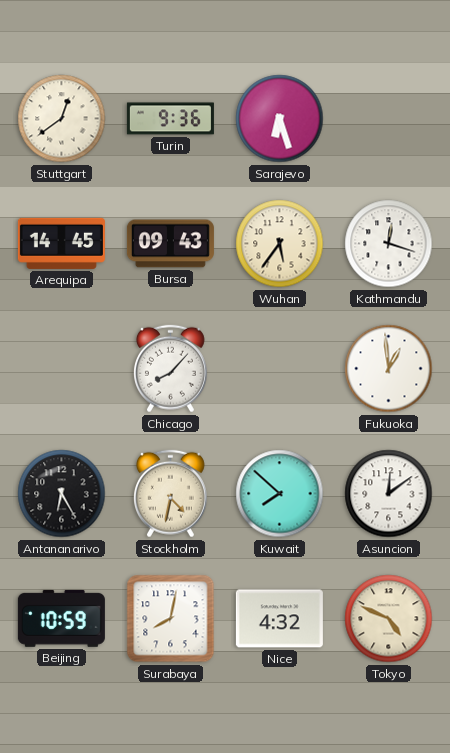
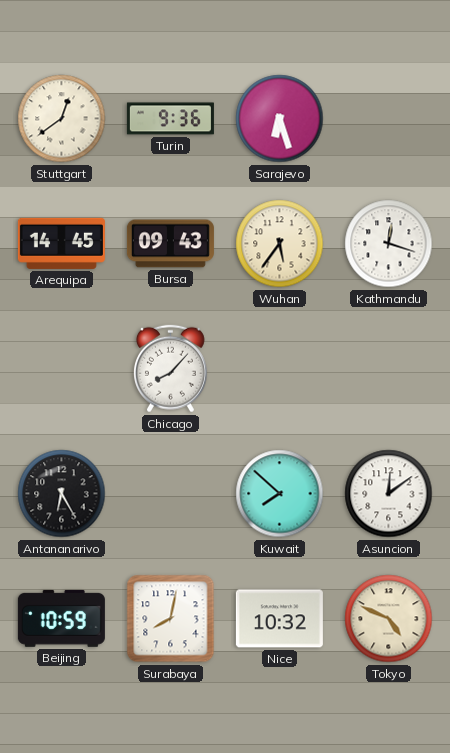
Fukuoka: 12:59 -> none (389, 369)
Stockholm: 4:32 -> none (170, 494)
Nice: 4:32 -> 10:32 (279, 619)
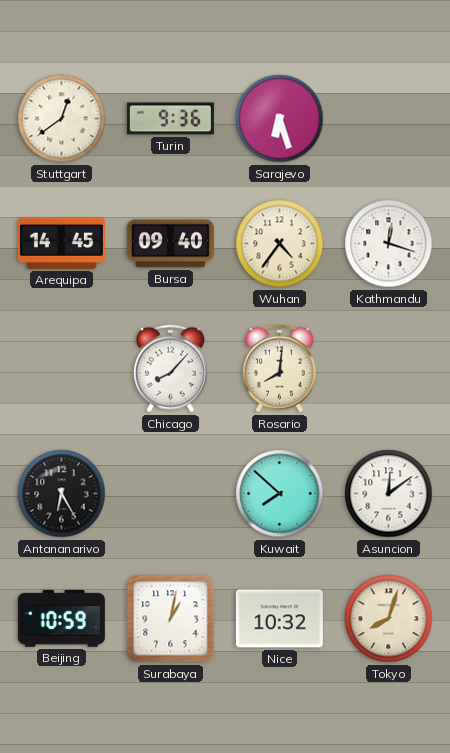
Bursa: 09:43 -> 09:40 (170, 244)
Wuhan: 5:36 -> 4:36 (280, 244)
Rosario: none -> 8:01 (279, 369)
Surabaya: 8:02 -> 1:02 (171, 619)
Tokyo: 4:49 -> 8:03 (389, 619)
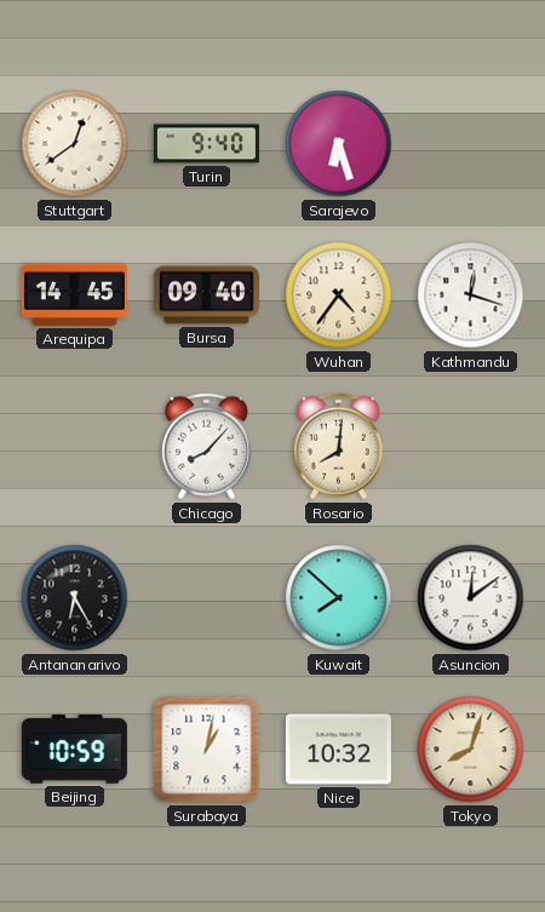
Turin: 9:36 -> 9:40 (206, 144)
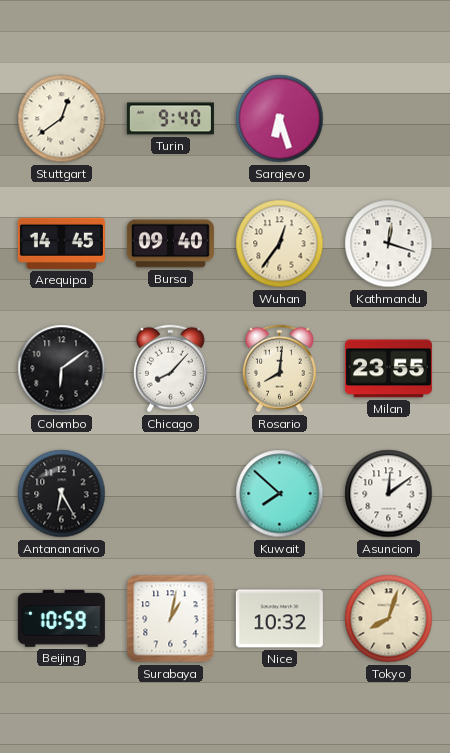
Wuhan: 4:36 -> 12:36 (280, 244)
Colombo: none -> 6:09 (62, 369)
Milan: none -> 23:55 (388, 369)
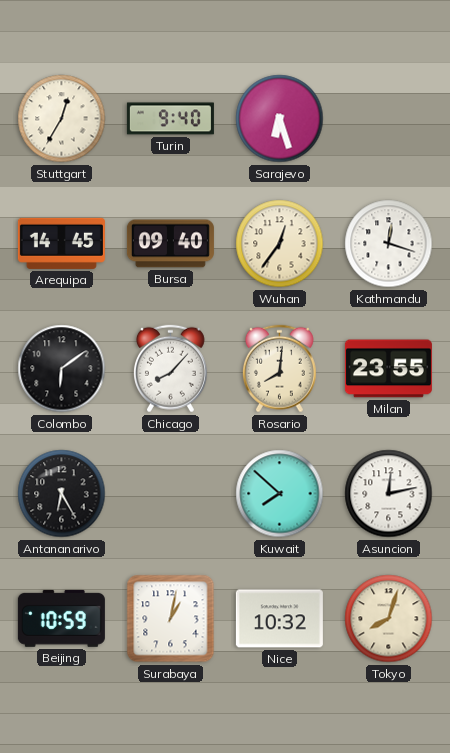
Stuttgart: 12:39 -> 12:35 (62, 119)
Asuncion: 12:09 -> 12:13 (389, 494)
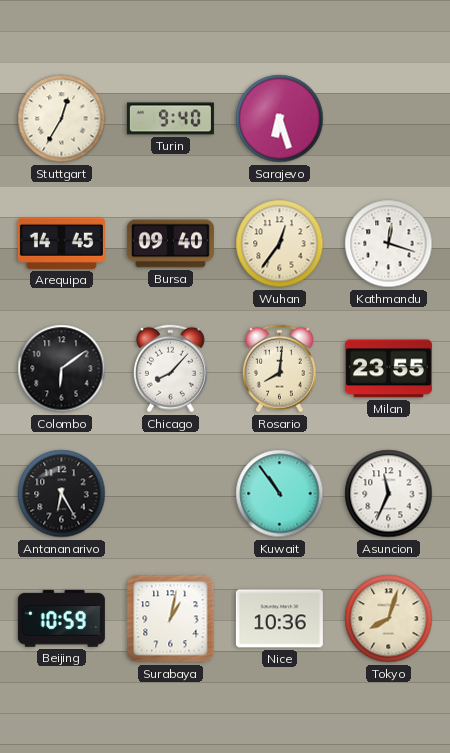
Kuwait: 7:52 -> 10:54 (280, 494)
Asuncion: 12:13 -> 11:34 (389, 494)
Nice: 10:32 -> 10:36 (279, 619)
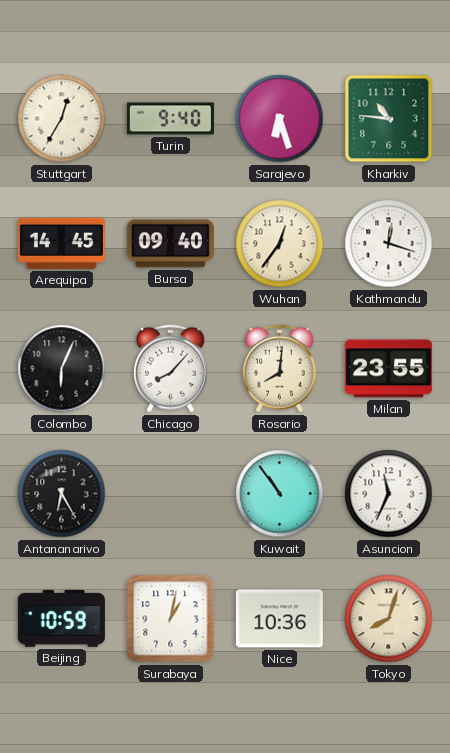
Kharkiv: none -> 10:46 (389, 119)
Colombo: 6:09 -> 6:04 (62, 369)
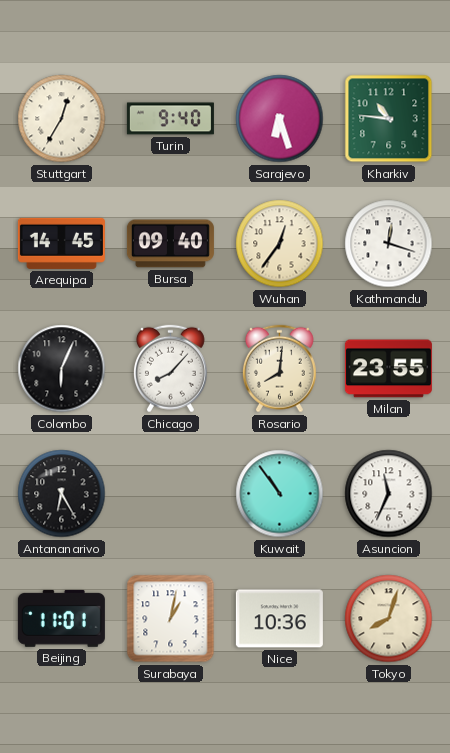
Beijing: 10:59 -> 11:01 (61, 618)
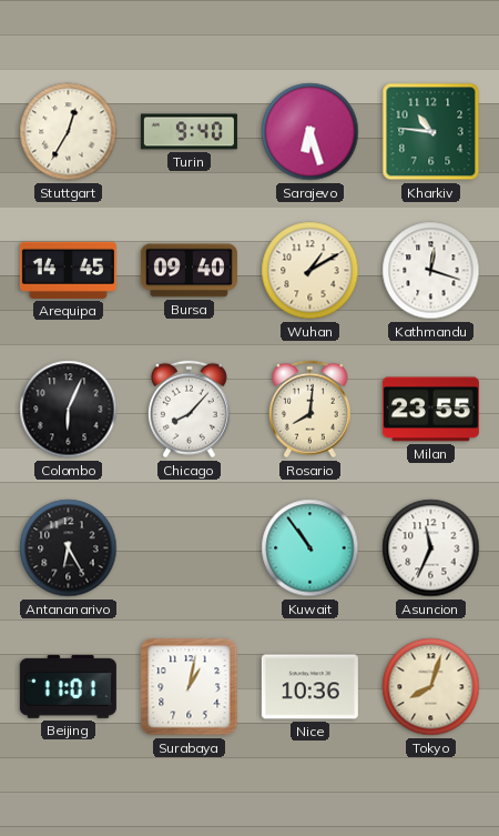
Wuhan: 12:36 -> 1:10 (310, 271)
